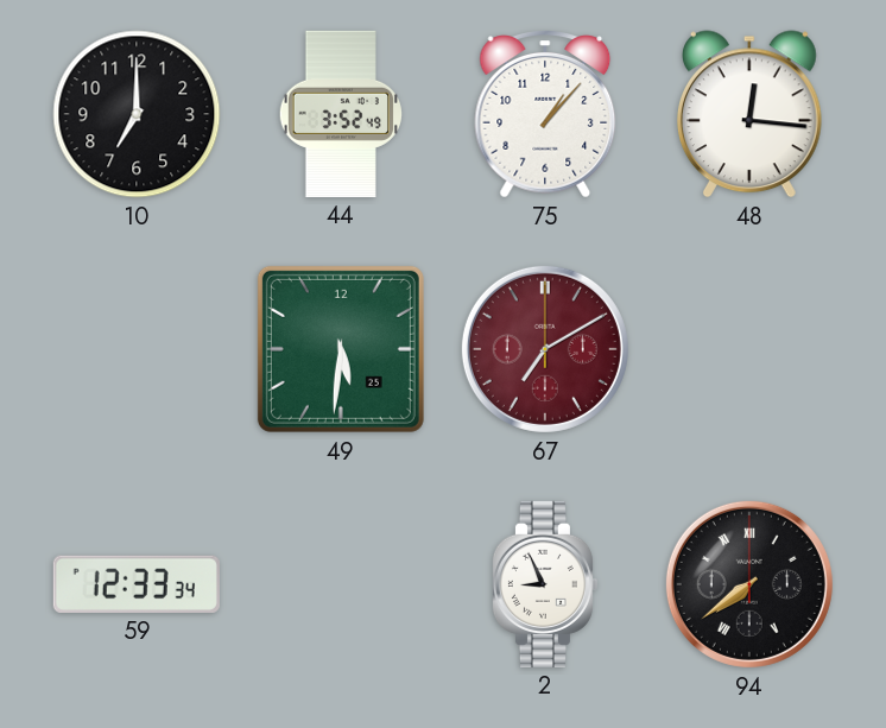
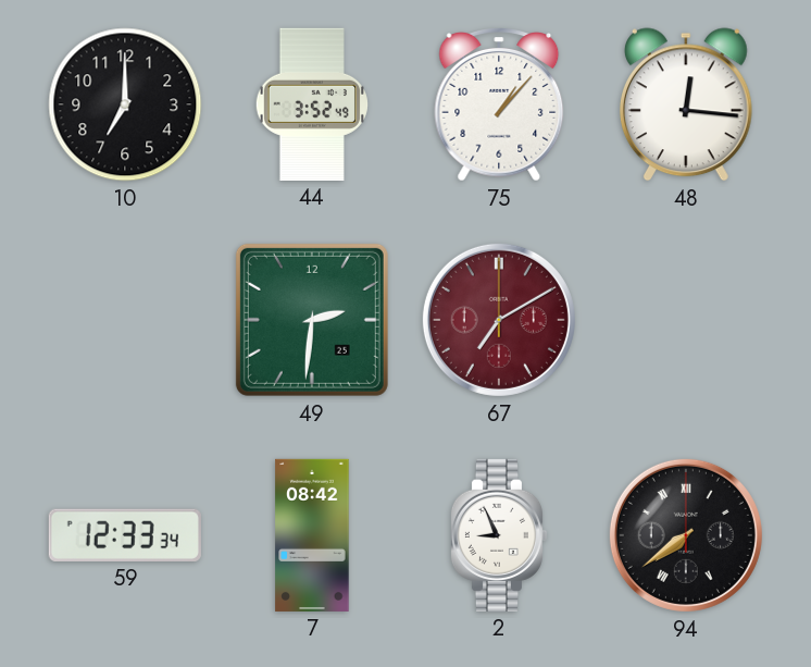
49: 5:31 -> 2:31 (312, 320)
7: none -> 08:42 (312, 535)
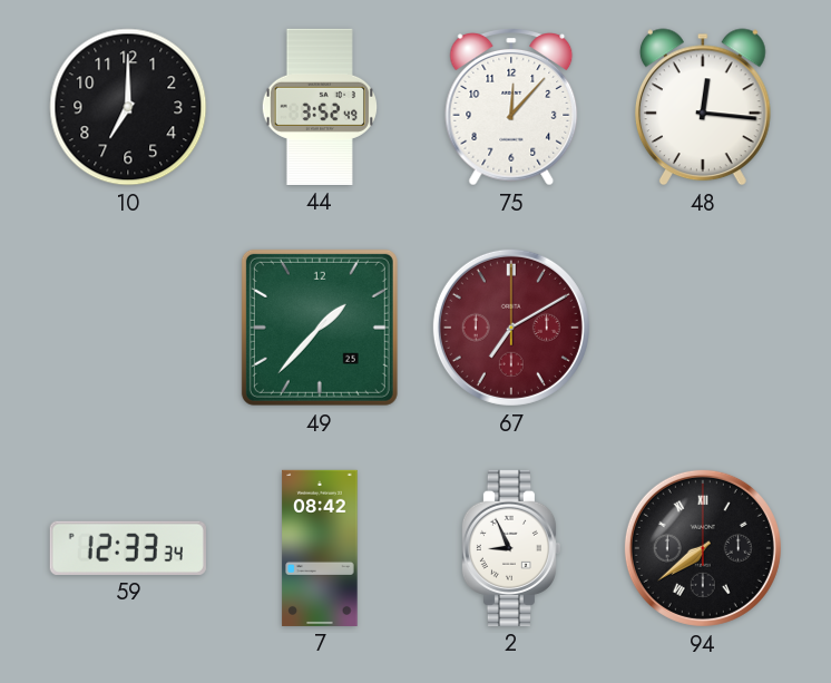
75: 1:07 -> 12:07 (511, 107)
49: 2:31 -> 1:37 (320, 328)
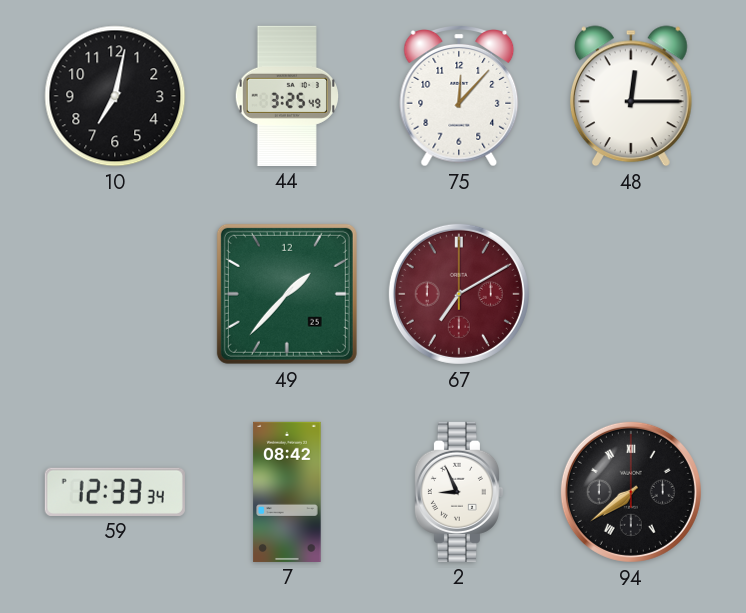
10: 7:00 -> 7:02 (115, 96)
44: 3:52 -> 3:25 (286, 96)
48: 12:16 -> 12:15 (631, 96)
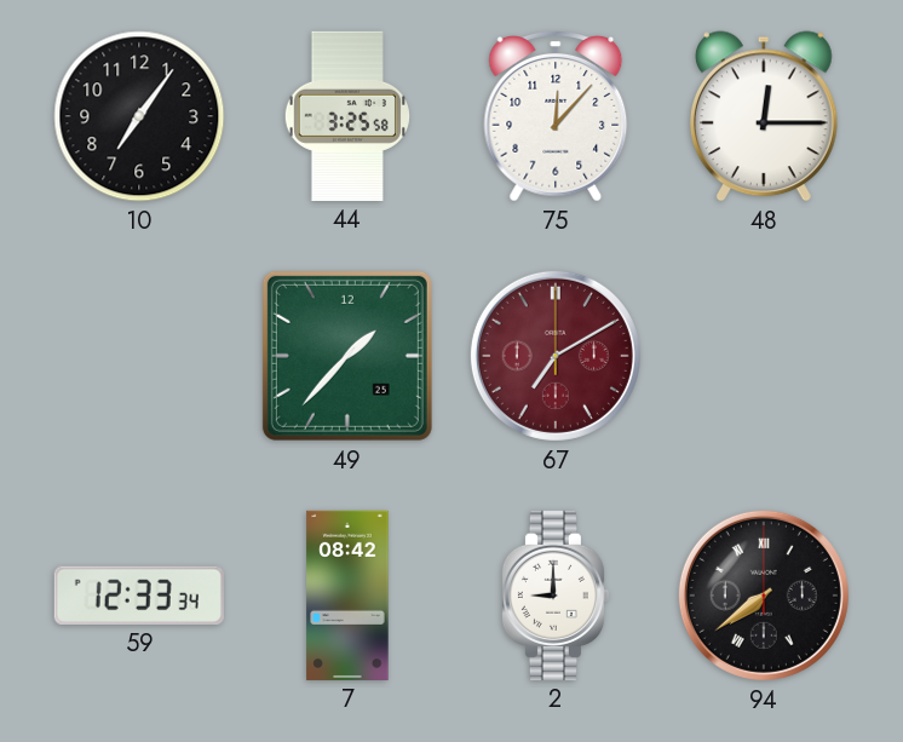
10: 7:02 -> 7:06 (139, 116)
44: 3:25:49 -> 3:25:58 (346, 116)
2: 8:56 -> 9:00 (554, 596)
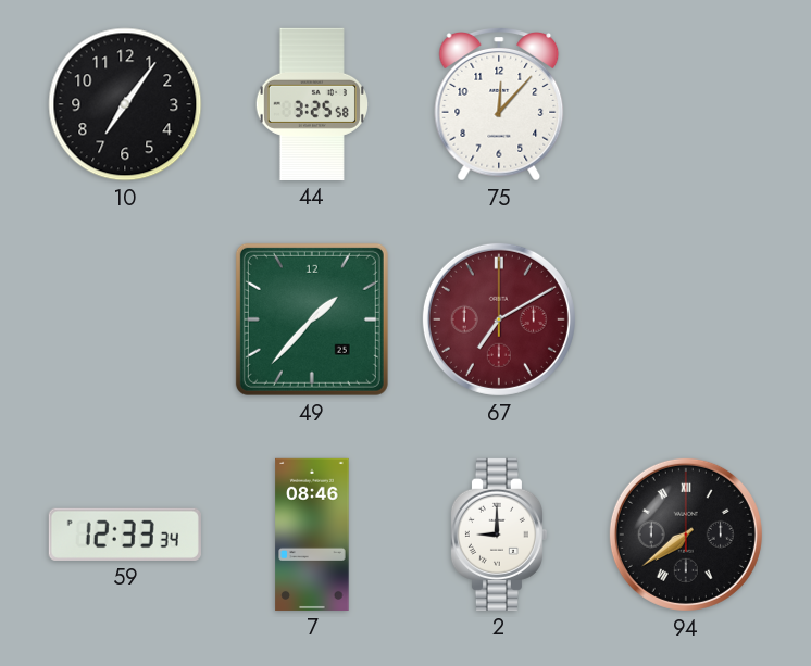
48: 12:15 -> none (764, 116)
7: 08:42 -> 08:46 (312, 535)
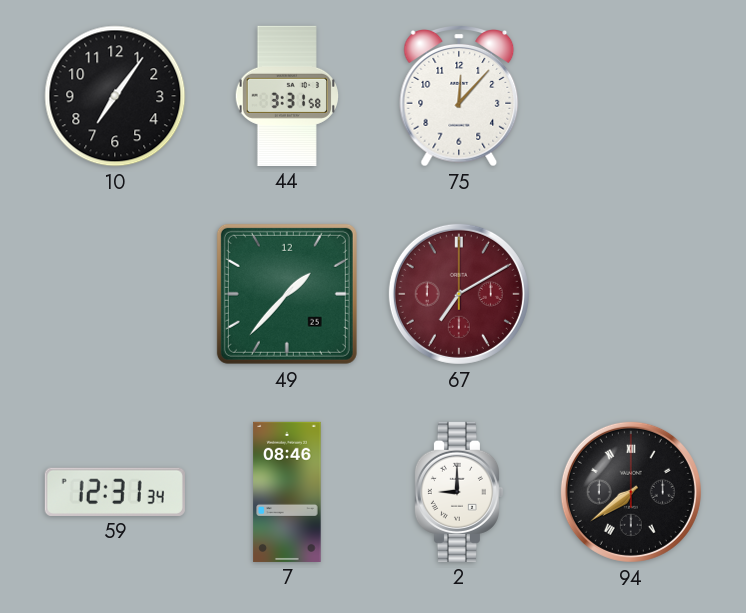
44: 3:25 -> 3:31 (286, 96)
59: 12:33 -> 12:31 (115, 492)
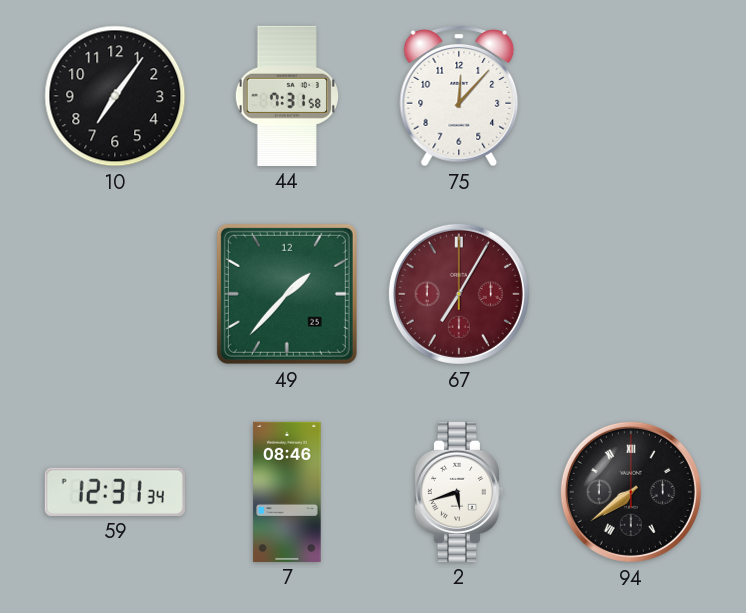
44: 3:31 -> 7:31 (286, 96)
67: 7:10 -> 7:05 (459, 294)
2: 9:00 -> 5:42 (458, 492)
